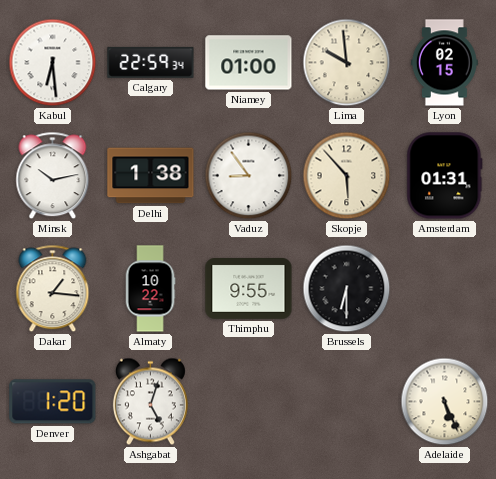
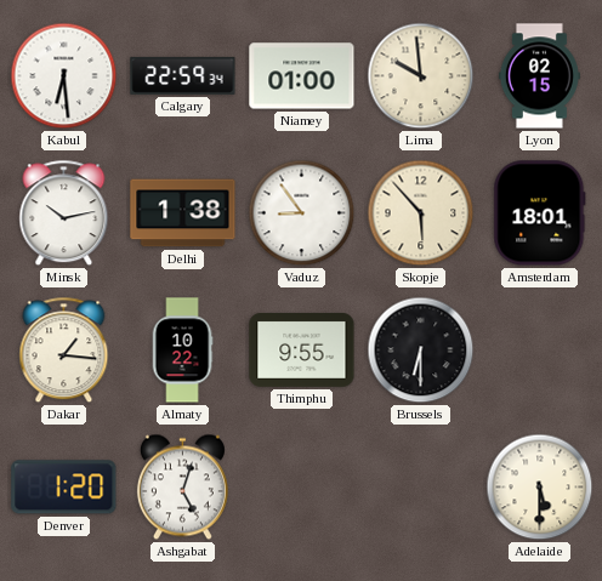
Amsterdam: 01:31 -> 18:01 (540, 213)
Adelaide: 5:26 -> 5:30 (540, 488)
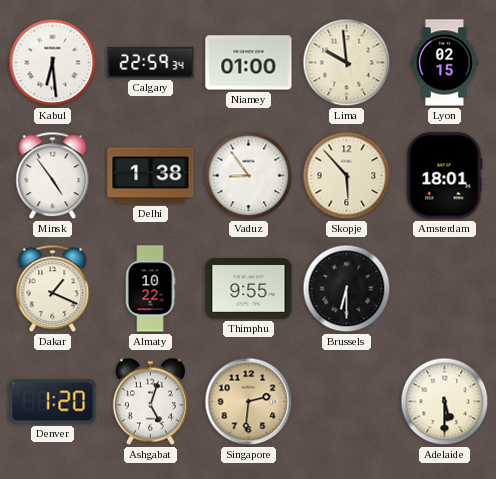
Minsk: 10:13 -> 4:54 (53, 176)
Dakar: 1:16 -> 1:19 (53, 289)
Singapore: none -> 2:31 (249, 402)
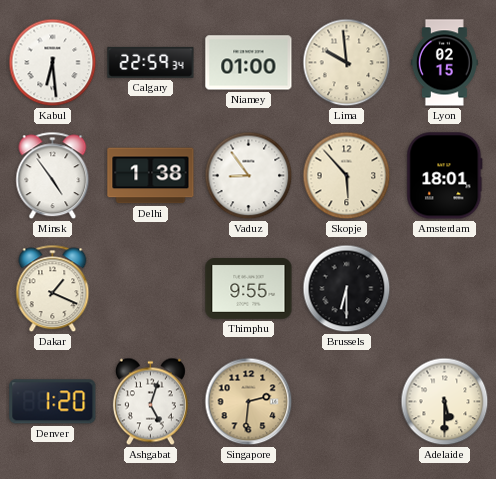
Almaty: 10:22 -> none (150, 289)
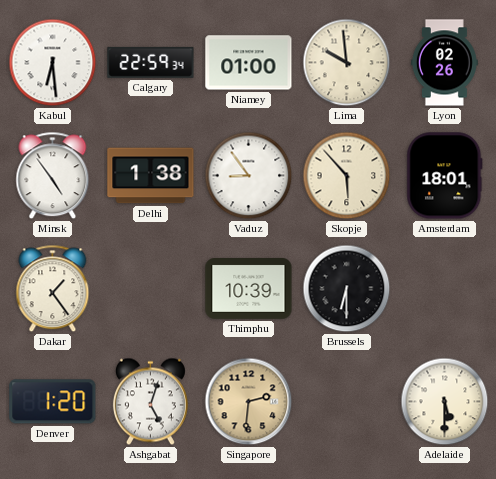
Lyon: 02:15 -> 02:26 (444, 63)
Dakar: 1:19 -> 1:24 (53, 289)
Thimphu: 9:55 -> 10:39 (249, 289)
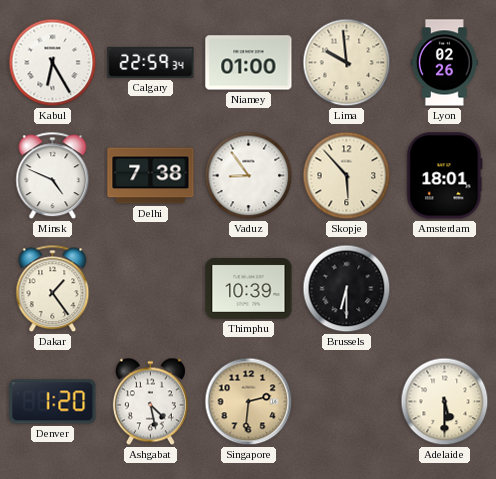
Kabul: 6:29 -> 6:25 (53, 63)
Minsk: 4:54 -> 4:49 (53, 176)
Delhi: 1:38 -> 7:38 (151, 176)
Ashgabat: 5:03 -> 4:28 (150, 402)
